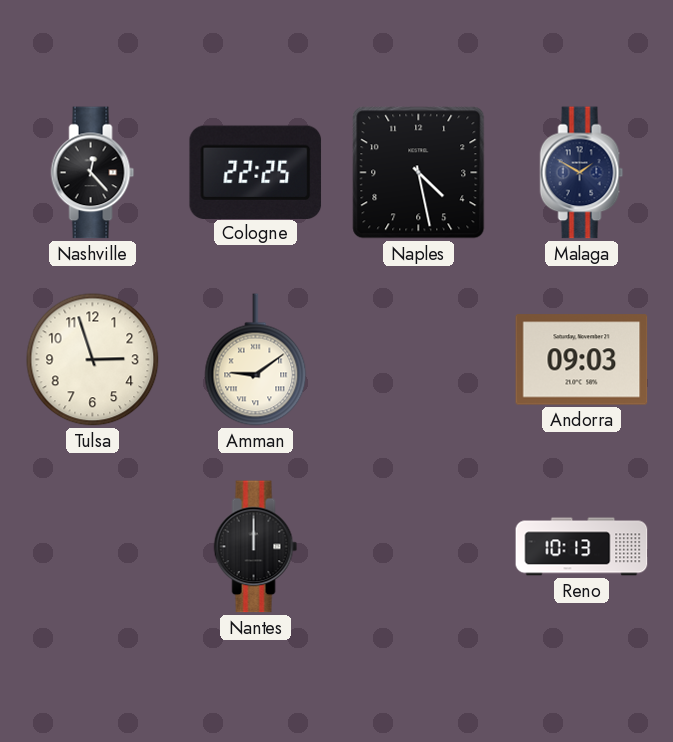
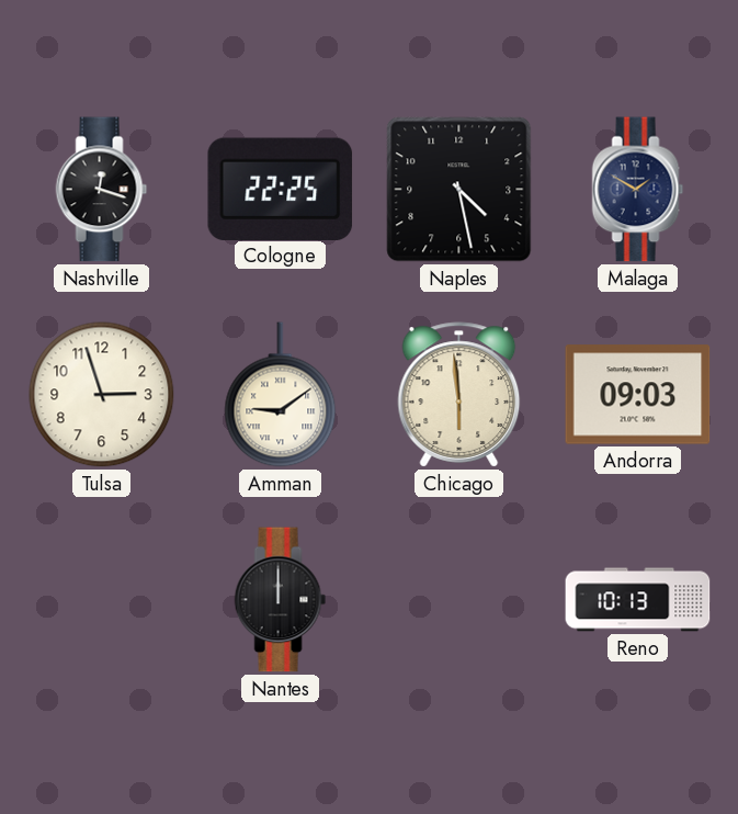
Nashville: 12:23 -> 12:18 (102, 190)
Chicago: none -> 5:59 (459, 395)
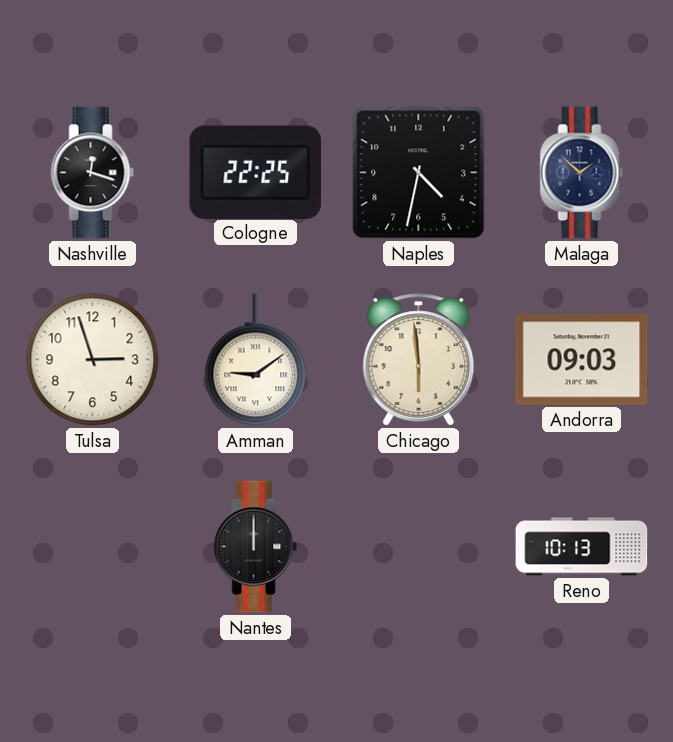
Naples: 4:28 -> 4:32 (419, 173)
Malaga: 1:50 -> 1:52 (582, 173)
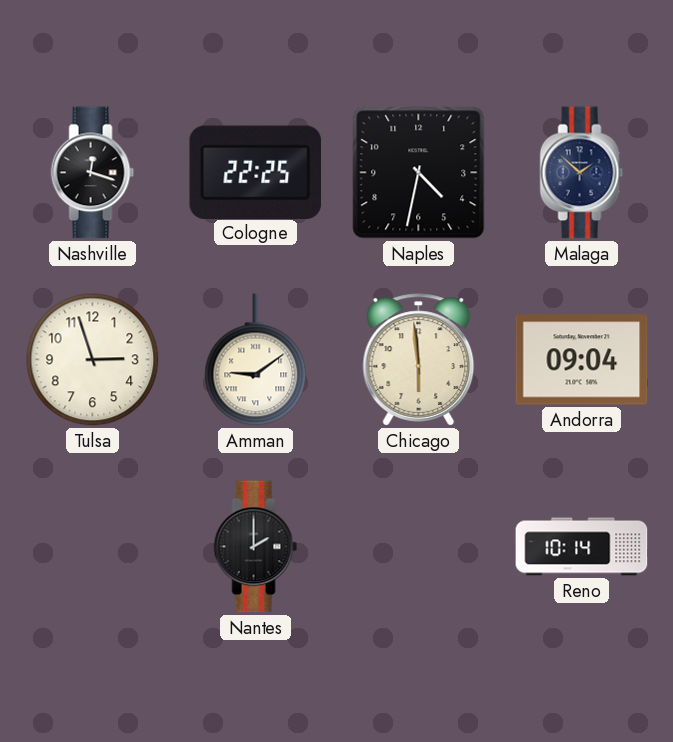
Andorra: 09:03 -> 09:04 (582, 360)
Nantes: 12:00 -> 2:00 (256, 547)
Reno: 10:13 -> 10:14 (582, 547)
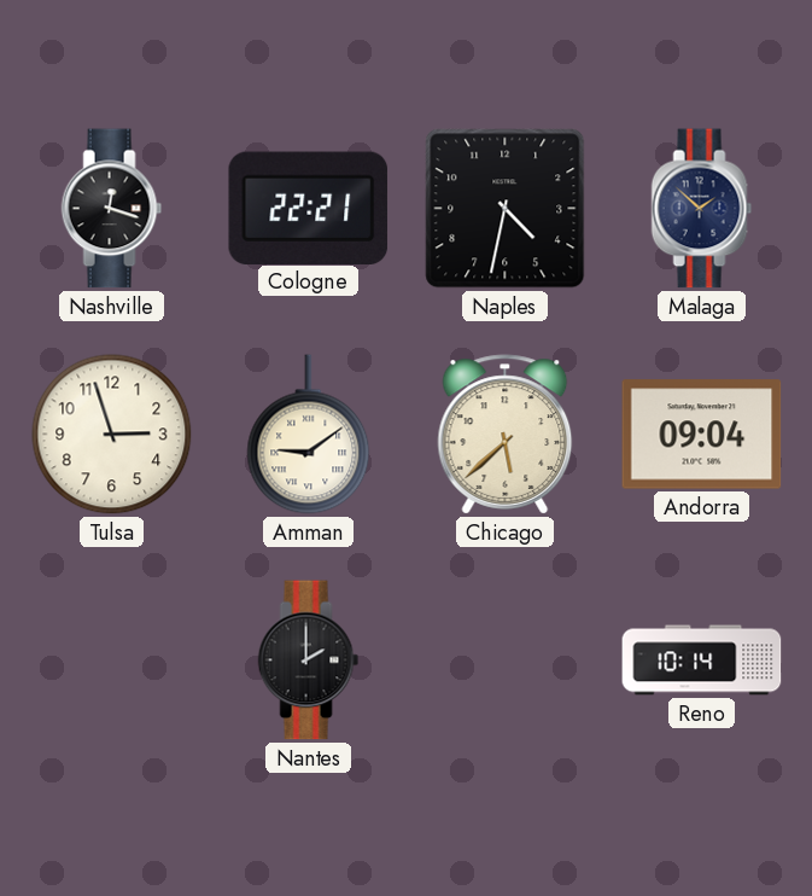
Cologne: 22:25 -> 22:21 (309, 208)
Chicago: 5:59 -> 5:38 (506, 435)
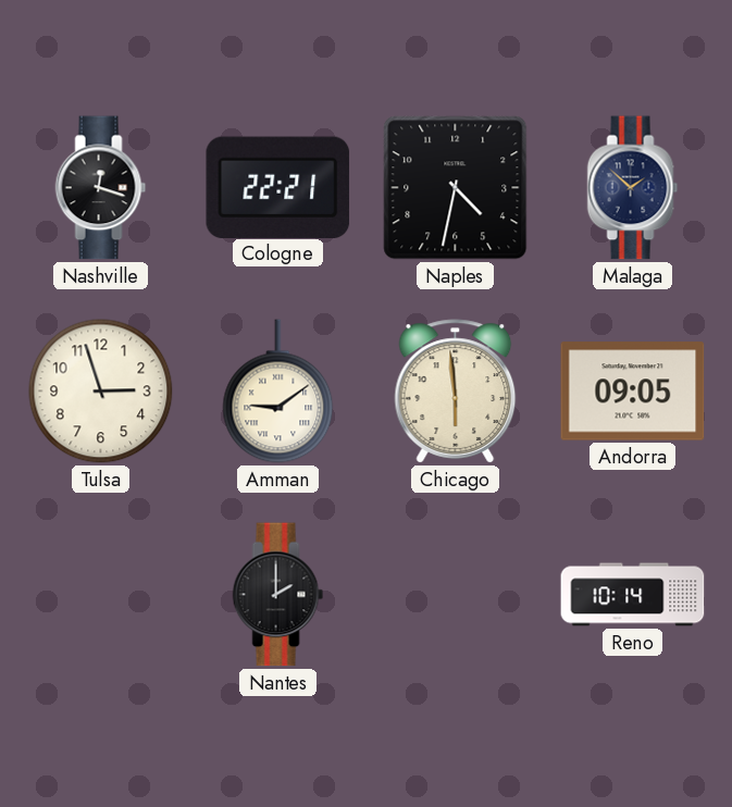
Chicago: 5:38 -> 5:59 (456, 392)
Andorra: 09:04 -> 09:05 (633, 392)
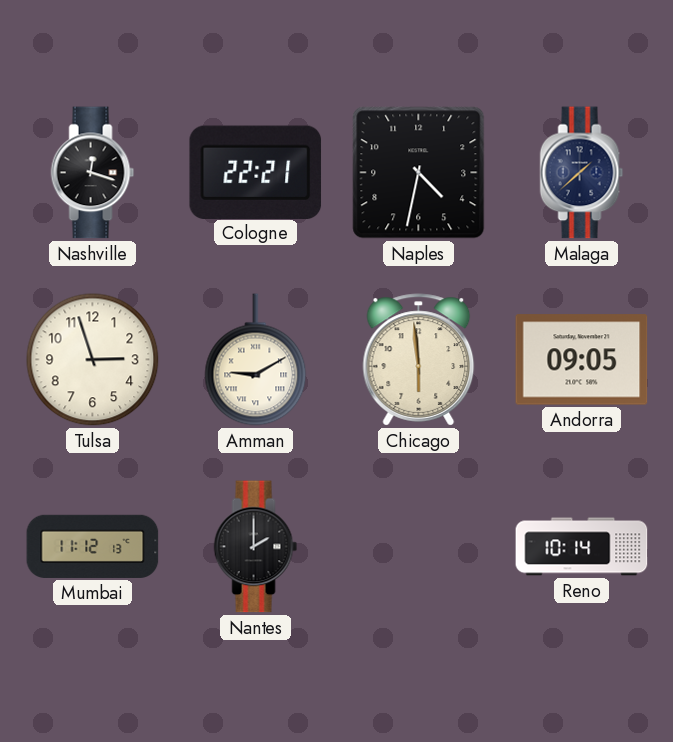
Malaga: 1:52 -> 1:38 (582, 173)
Amman: 9:09 -> 9:10 (256, 360)
Mumbai: none -> 11:12 (93, 546)
